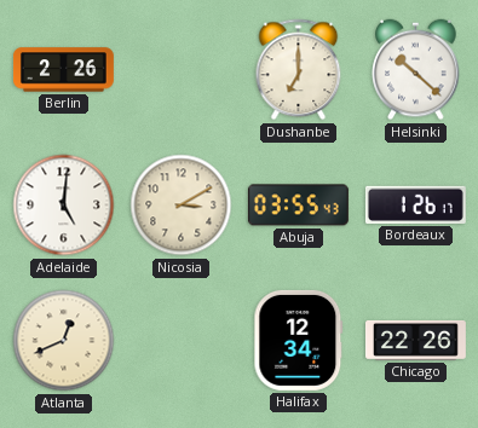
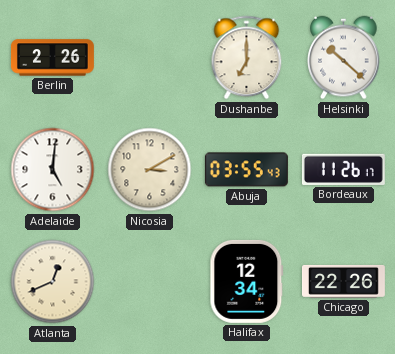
Bordeaux: 1:26 -> 11:26 (343, 169)
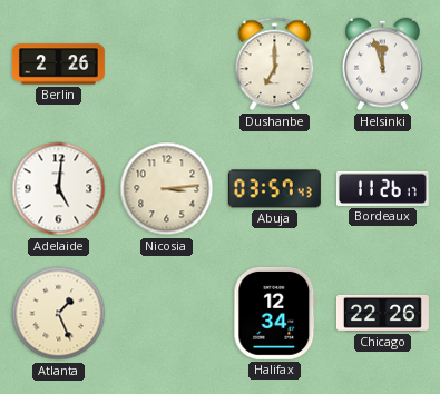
Helsinki: 10:22 -> 11:57 (383, 65)
Nicosia: 3:10 -> 3:14 (167, 189)
Abuja: 03:55 -> 03:57 (274, 189)
Atlanta: 12:41 -> 1:26 (59, 314)
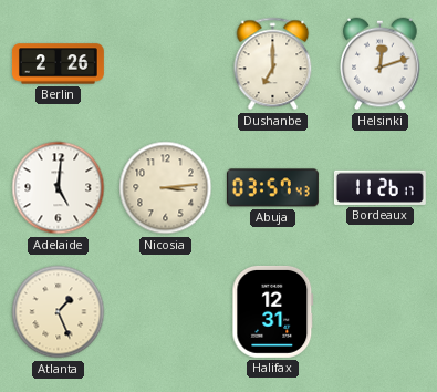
Helsinki: 11:57 -> 12:12 (381, 64)
Halifax: 12:34 -> 12:31 (273, 311)
Chicago: 22:26 -> none (383, 313)
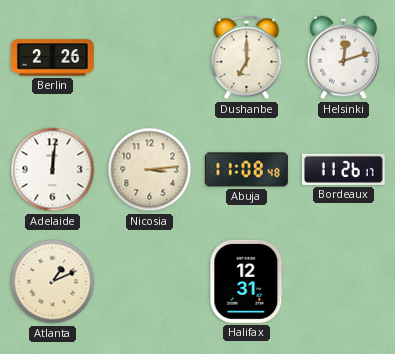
Adelaide: 5:01 -> 12:01 (53, 170)
Abuja: 03:57 -> 11:08 (246, 170)
Atlanta: 1:26 -> 1:11 (53, 282)
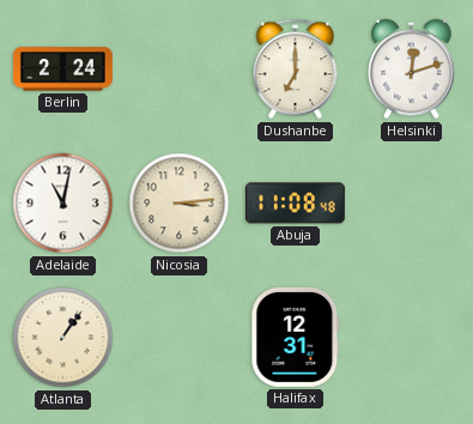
Berlin: 2:26 -> 2:24 (62, 69)
Adelaide: 12:01 -> 11:02 (63, 204)
Bordeaux: 11:26 -> none (343, 169)
Atlanta: 1:11 -> 1:06 (63, 338)
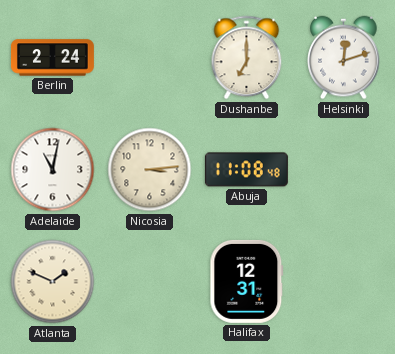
Atlanta: 1:06 -> 1:49 (53, 282)
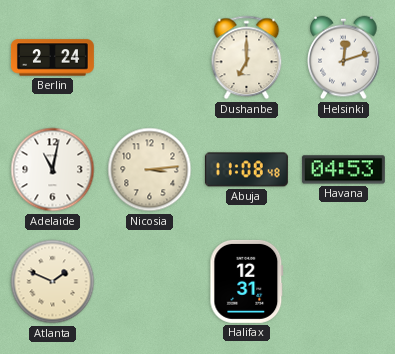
Havana: none -> 04:53 (343, 170)
